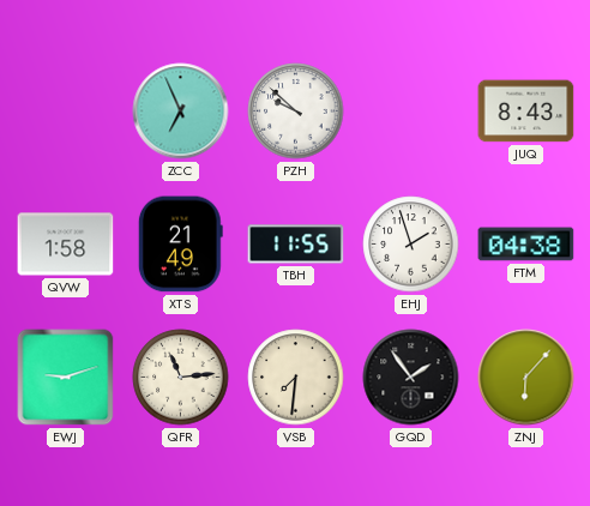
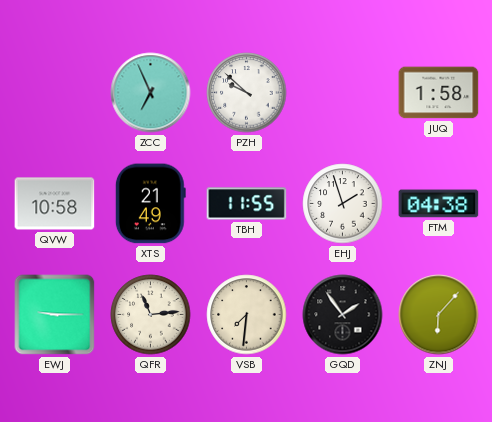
JUQ: 8:43 -> 1:58 (439, 93)
QVW: 1:58 -> 10:58 (55, 204)
EWJ: 9:12 -> 9:15 (55, 315)
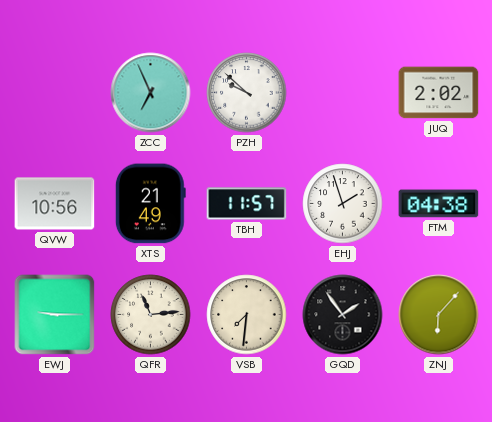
JUQ: 1:58 -> 2:02 (439, 93)
QVW: 10:58 -> 10:56 (55, 204)
TBH: 11:55 -> 11:57 (247, 204)
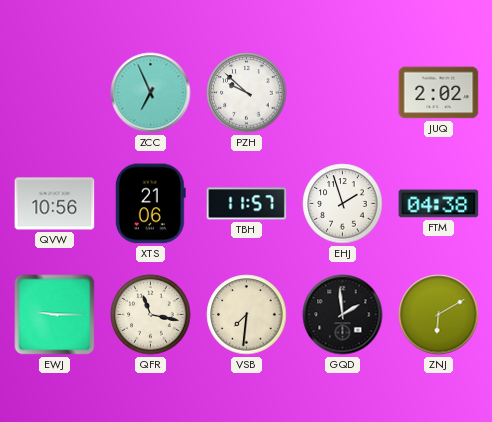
XTS: 21:49 -> 21:06 (150, 204)
QFR: 11:14 -> 11:17 (151, 315)
GQD: 1:54 -> 1:59 (343, 315)
ZNJ: 6:07 -> 6:10 (439, 315)
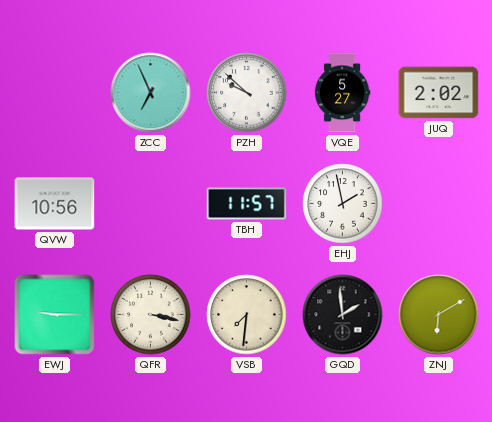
VQE: none -> 5:27 (342, 93)
XTS: 21:06 -> none (150, 204)
EHJ: 1:57 -> 1:58 (343, 204)
FTM: 04:38 -> none (439, 204)
QFR: 11:17 -> 3:17 (151, 315)
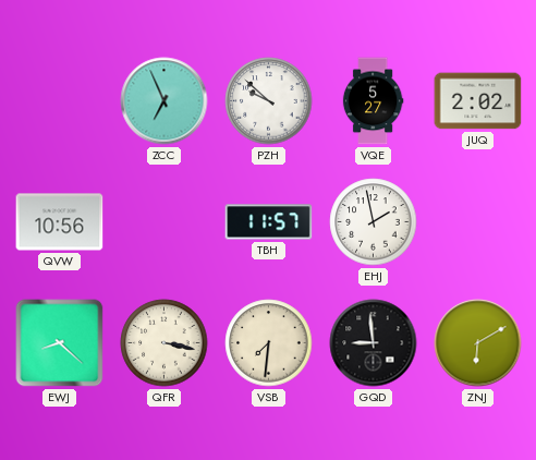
EWJ: 9:15 -> 8:22 (60, 343)
GQD: 1:59 -> 8:59 (374, 343)
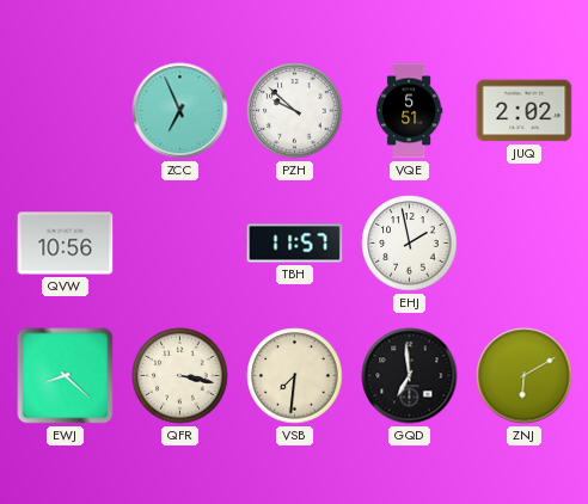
VQE: 5:27 -> 5:51 (409, 111)
GQD: 8:59 -> 6:59 (410, 376)
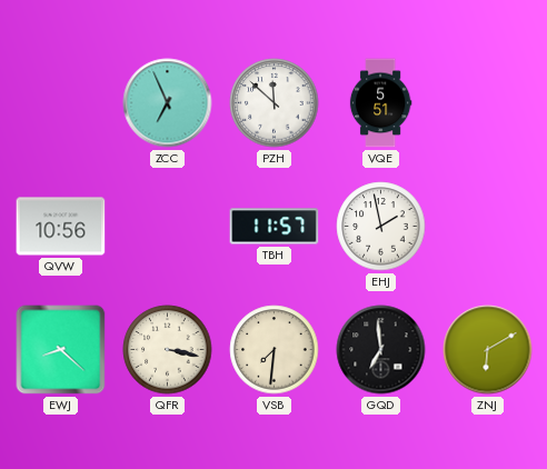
PZH: 9:52 -> 11:52 (275, 103)
JUQ: 2:02 -> none (525, 111)
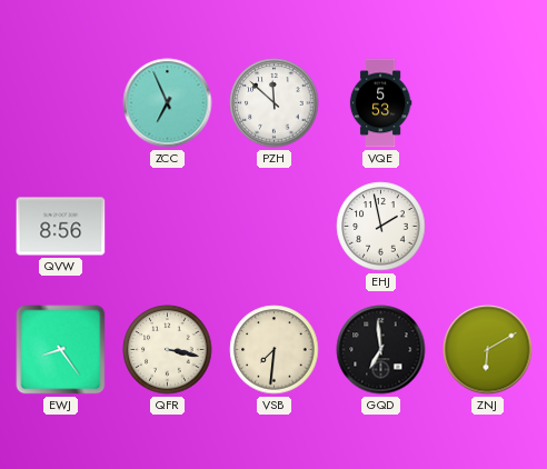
VQE: 5:51 -> 5:53 (380, 103)
QVW: 10:56 -> 8:56 (61, 227)
TBH: 11:57 -> none (275, 227)
EWJ: 8:22 -> 8:24 (61, 350)
